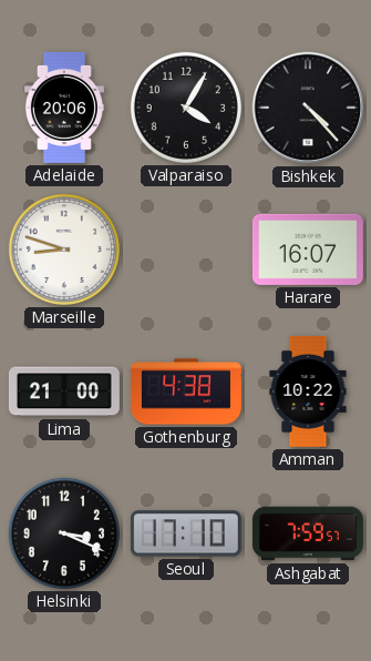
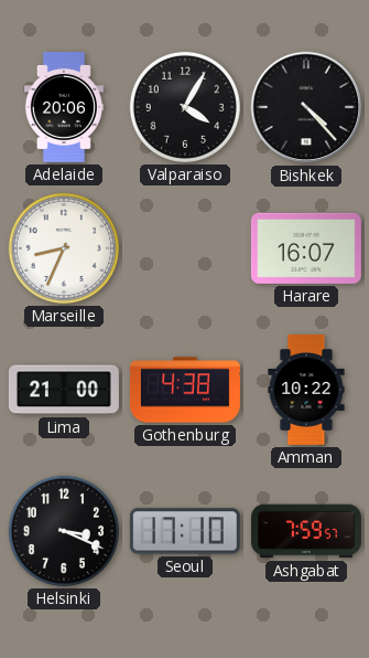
Marseille: 8:48 -> 8:34 (64, 248)
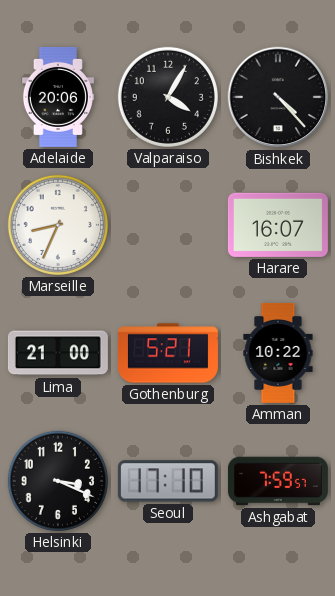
Gothenburg: 4:38 -> 5:21 (168, 353)
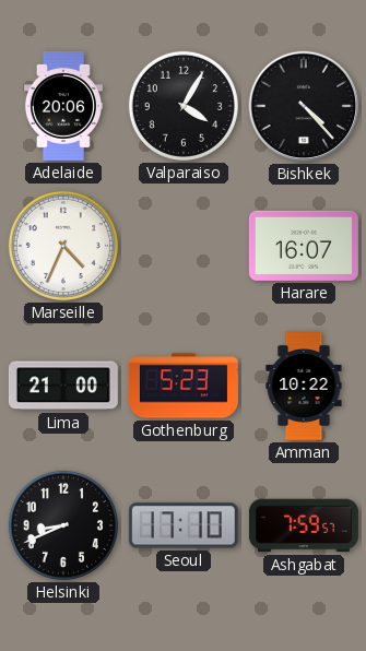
Marseille: 8:34 -> 4:34 (63, 246)
Gothenburg: 5:21 -> 5:23 (184, 386)
Helsinki: 3:19 -> 8:41 (63, 525)
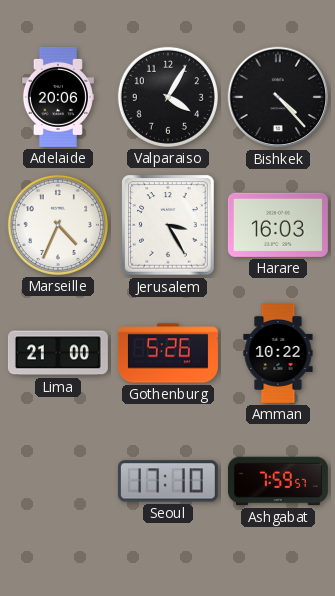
Jerusalem: none -> 3:25 (168, 225)
Harare: 16:07 -> 16:03 (278, 225)
Gothenburg: 5:23 -> 5:26 (168, 353)
Helsinki: 8:41 -> none (63, 525)
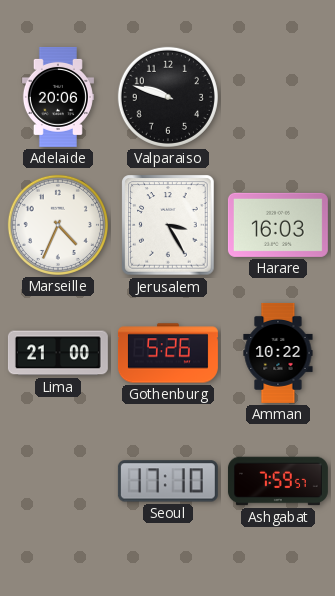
Valparaiso: 4:05 -> 9:48 (168, 97)
Bishkek: 4:23 -> none (278, 97)
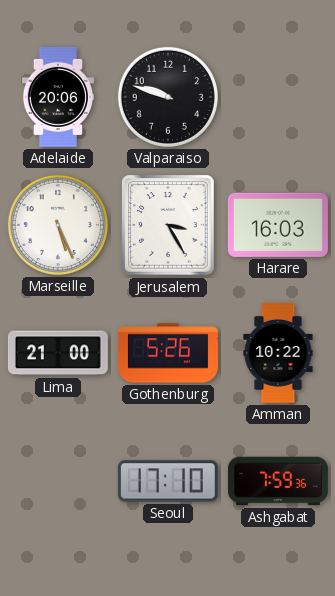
Marseille: 4:34 -> 5:26 (58, 225)
Ashgabat: 7:59:57 -> 7:59:36 (278, 481)
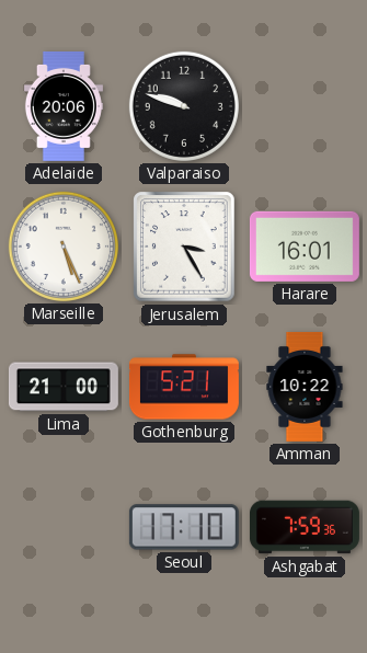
Harare: 16:03 -> 16:01 (305, 247)
Gothenburg: 5:26 -> 5:21 (184, 387)
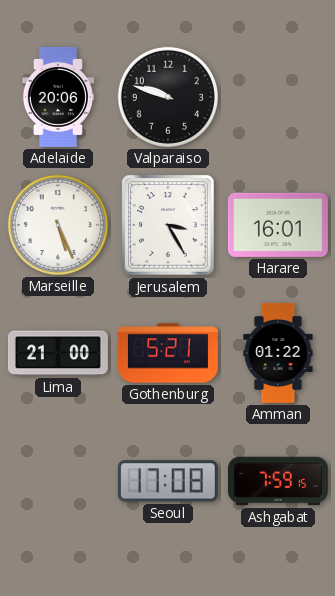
Amman: 10:22 -> 01:22 (278, 353)
Seoul: 17:10 -> 17:08 (168, 481)
Ashgabat: 7:59:36 -> 7:59:15 (278, 481)
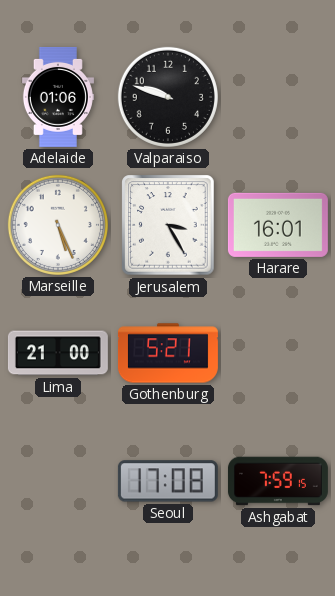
Adelaide: 20:06 -> 01:06 (58, 97)
Amman: 01:22 -> none (278, 353)
